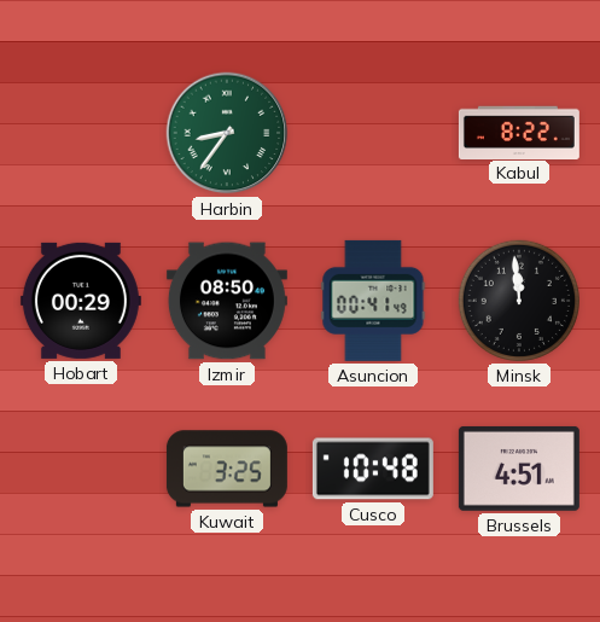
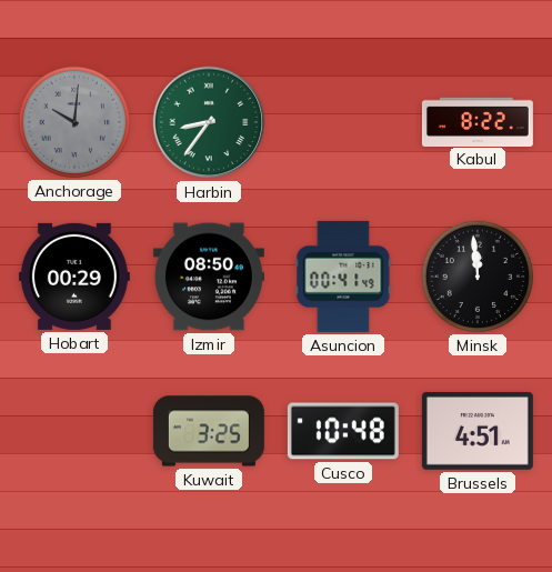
Anchorage: none -> 10:01 (74, 122)
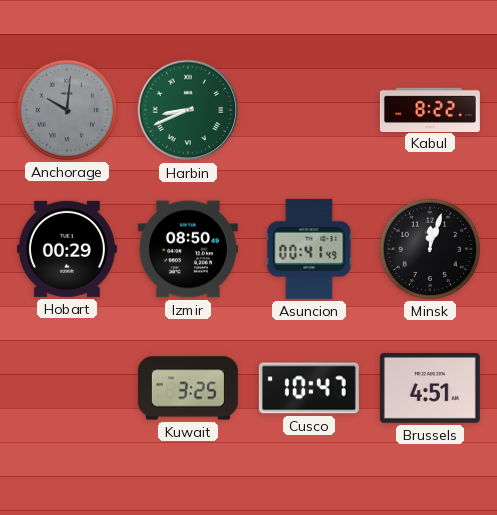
Harbin: 8:36 -> 8:41 (188, 110)
Minsk: 11:59 -> 12:03 (430, 249)
Cusco: 10:48 -> 10:47 (309, 388)
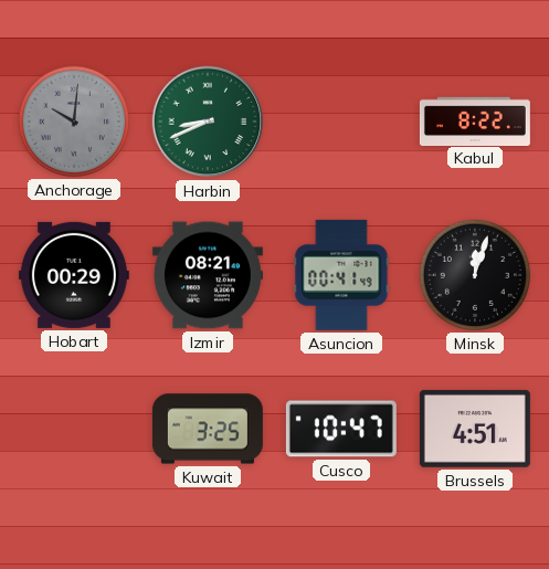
Izmir: 08:50 -> 08:21 (208, 275)
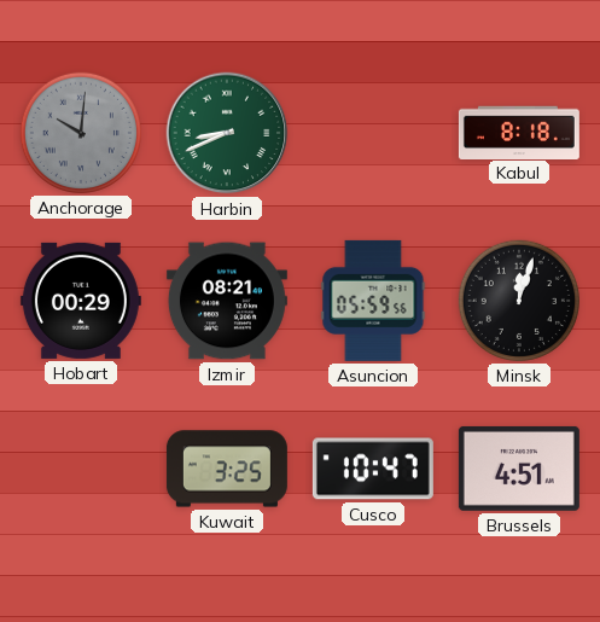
Kabul: 8:22 -> 8:18 (519, 132)
Asuncion: 00:41 -> 05:59 (373, 301)
